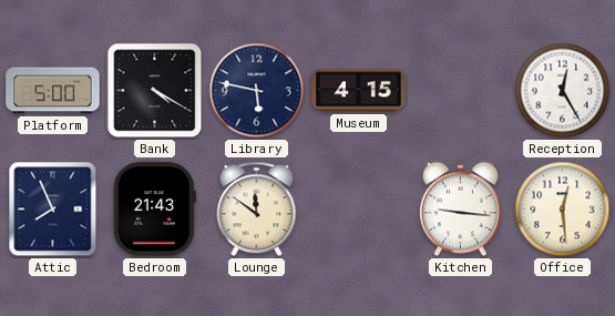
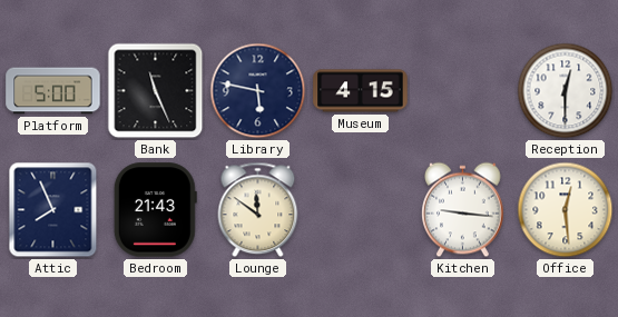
Bank: 4:20 -> 11:26 (156, 91)
Reception: 12:25 -> 12:30 (566, 91)
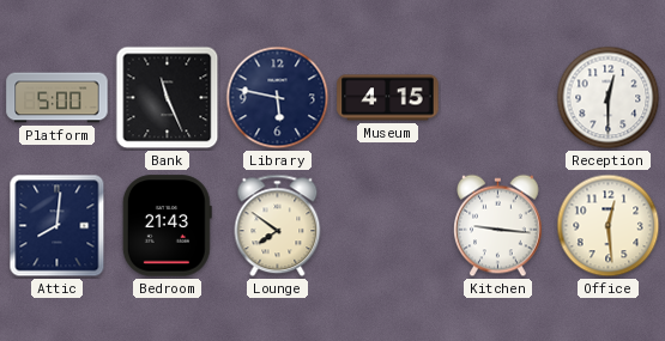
Attic: 7:56 -> 8:01 (58, 226)
Lounge: 11:51 -> 7:51 (278, 226)
